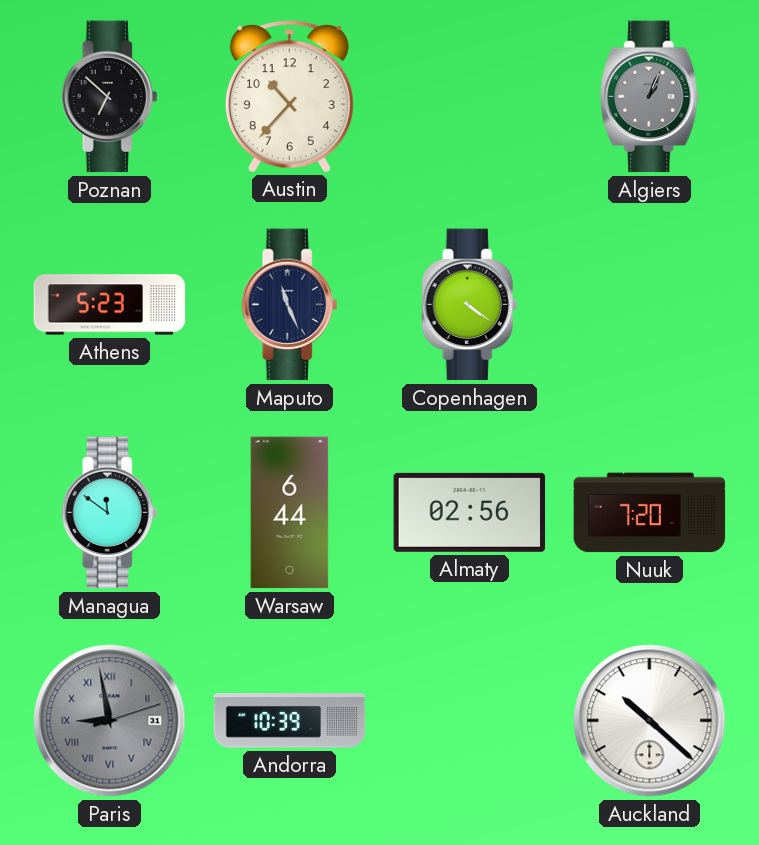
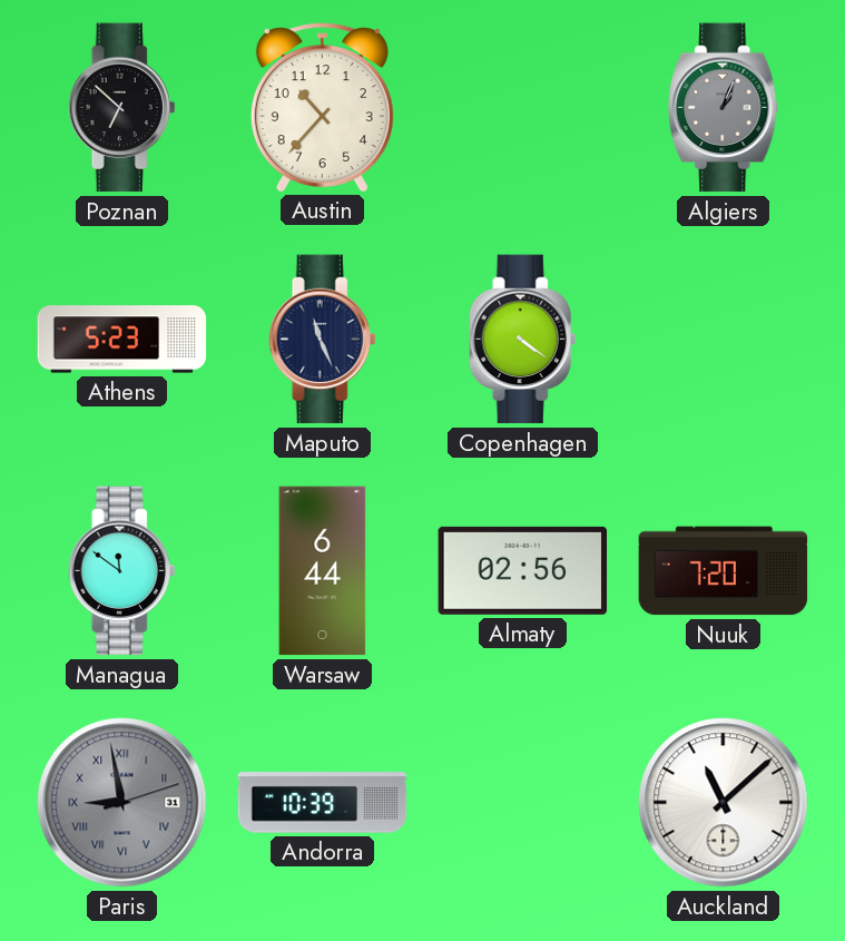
Auckland: 10:22 -> 11:08 (724, 803)
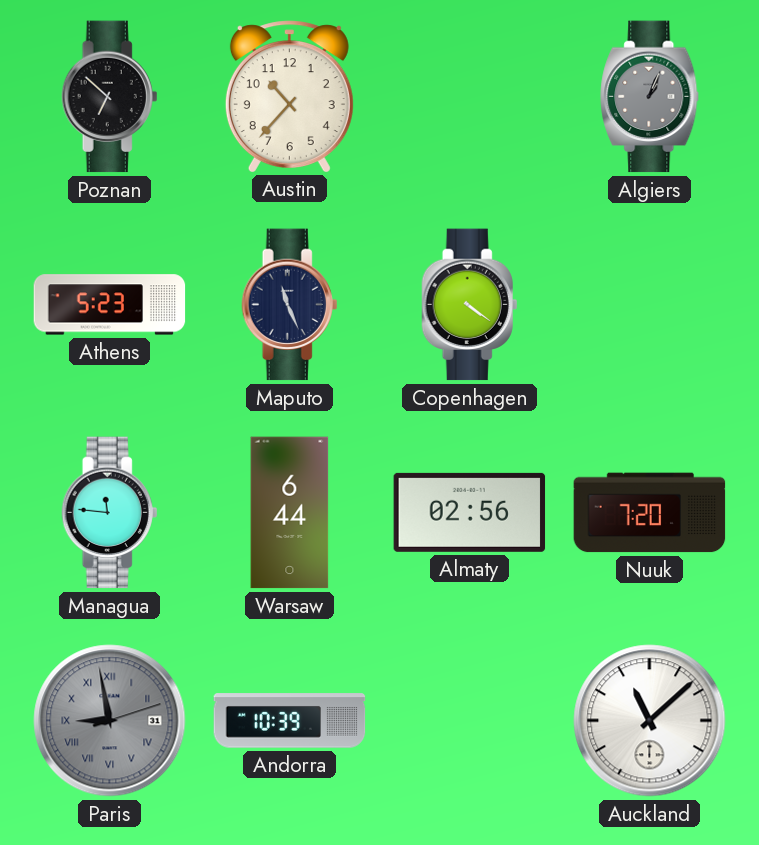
Managua: 11:51 -> 11:46 (110, 513)
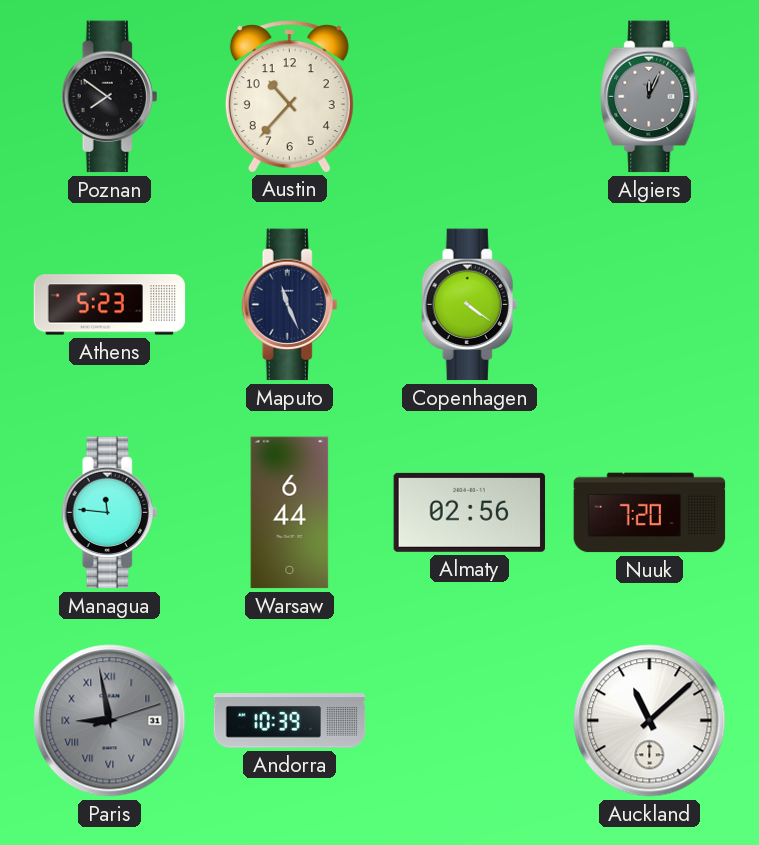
Poznan: 6:52 -> 7:51 (110, 97)
Algiers: 1:04 -> 12:04 (650, 97)
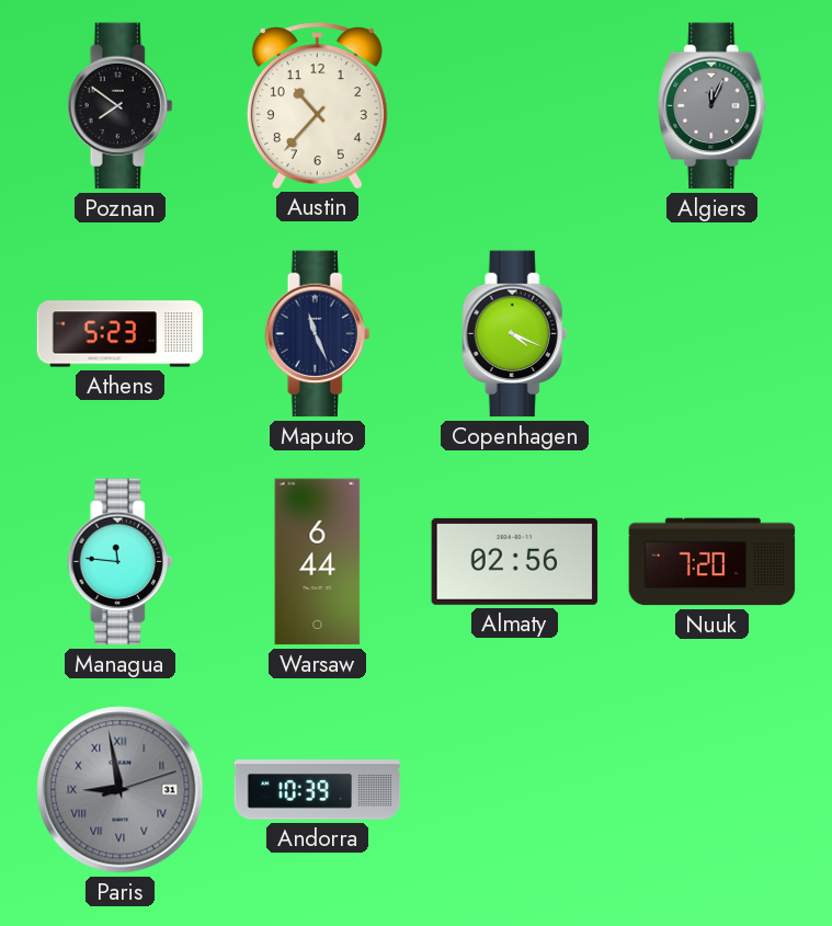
Copenhagen: 4:21 -> 4:19 (515, 334)
Auckland: 11:08 -> none (650, 721)
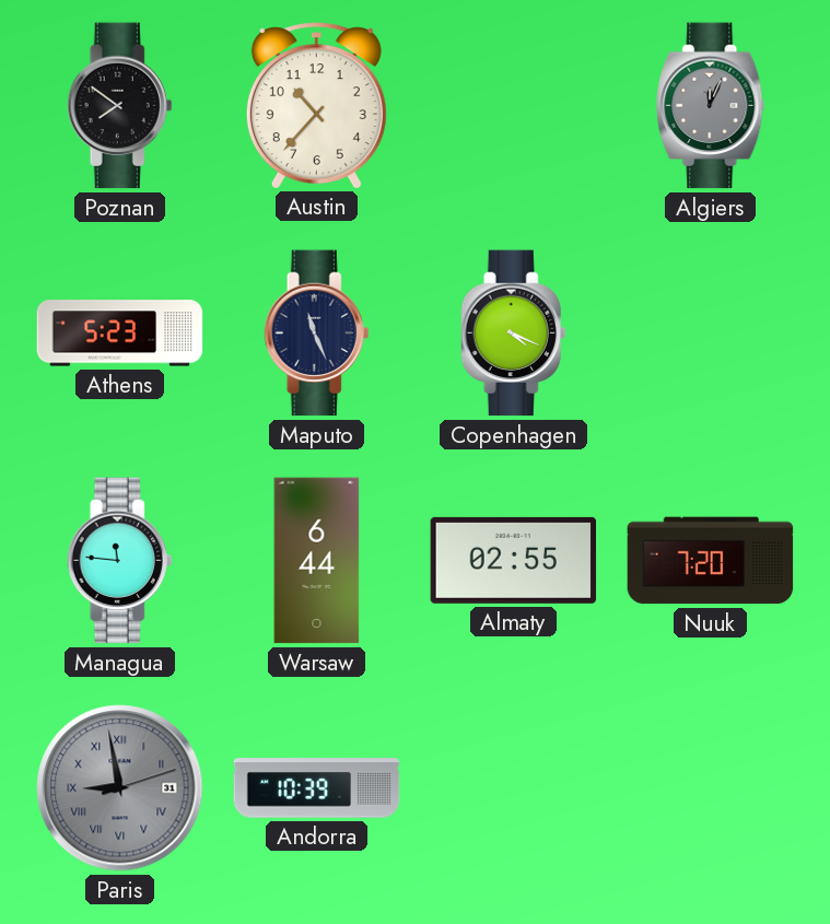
Almaty: 02:56 -> 02:55 (514, 560)
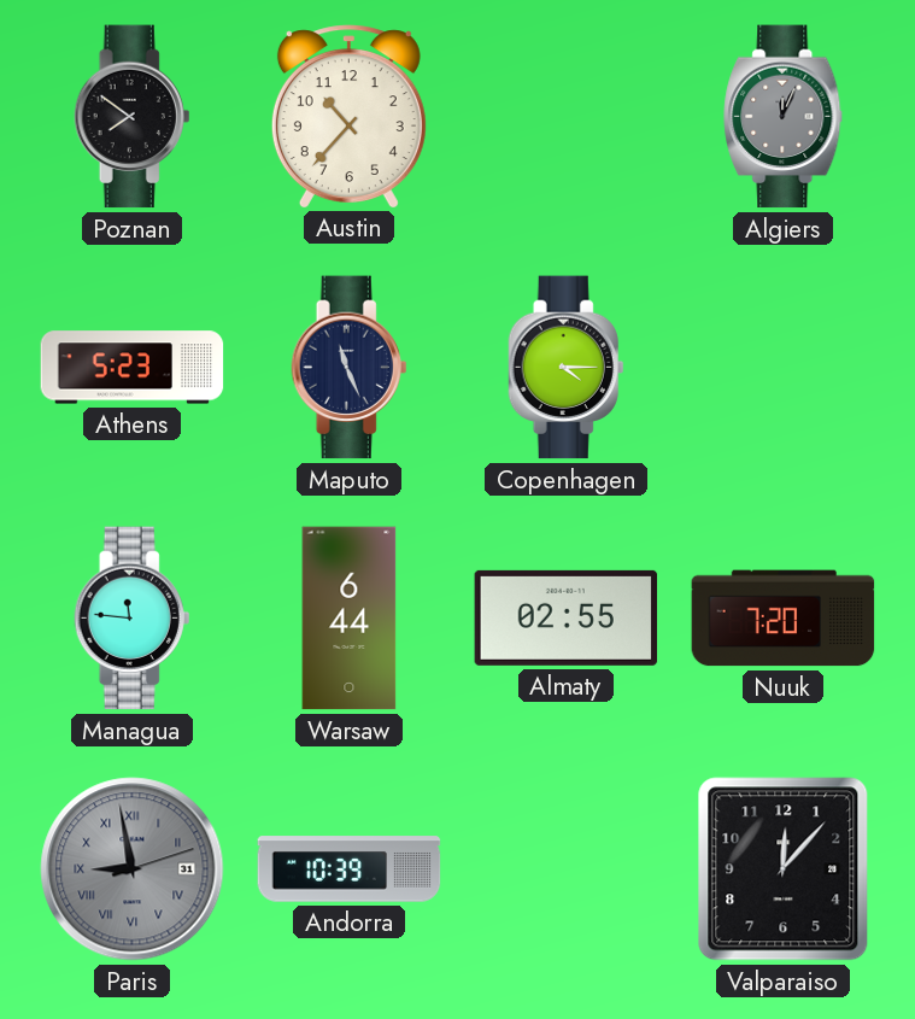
Copenhagen: 4:19 -> 4:15 (567, 368)
Valparaiso: none -> 12:07 (784, 869)
